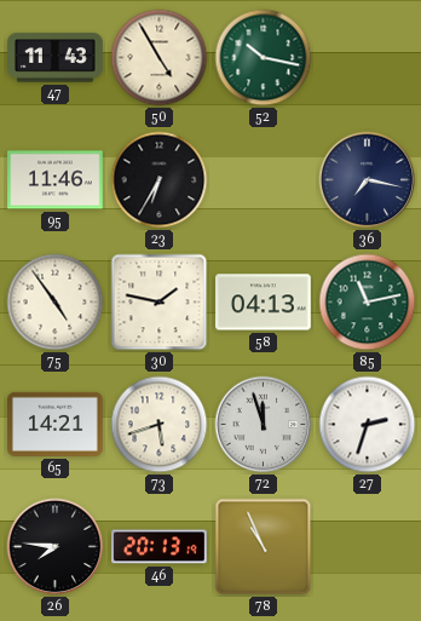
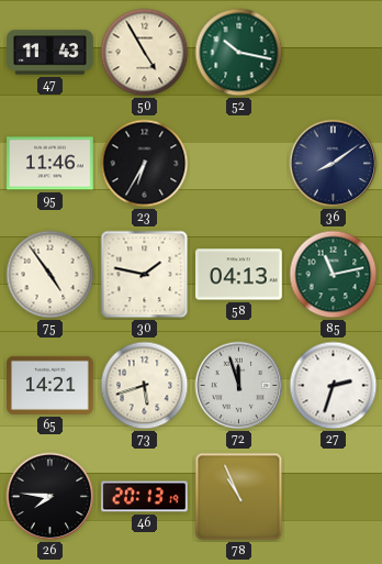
36: 7:17 -> 8:09 (334, 164)
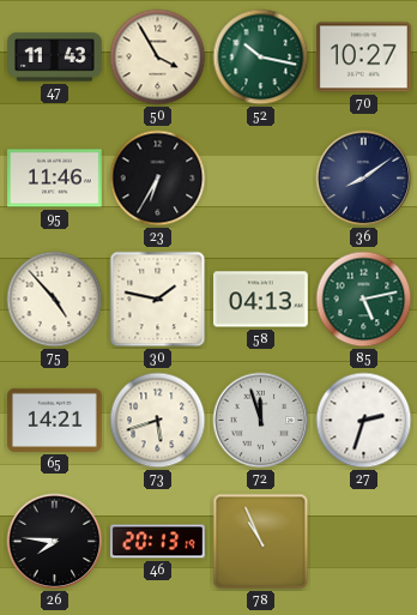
50: 4:55 -> 3:55 (158, 58)
70: none -> 10:27 (364, 58)
75: 4:54 -> 4:53 (55, 300)
85: 11:13 -> 5:13 (364, 300)
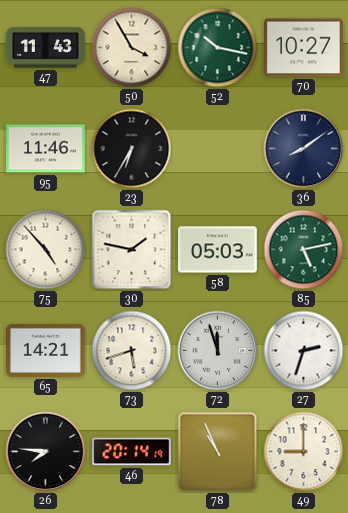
58: 04:13 -> 05:03 (218, 250)
46: 20:13 -> 20:14 (132, 452)
49: none -> 9:00 (304, 452)
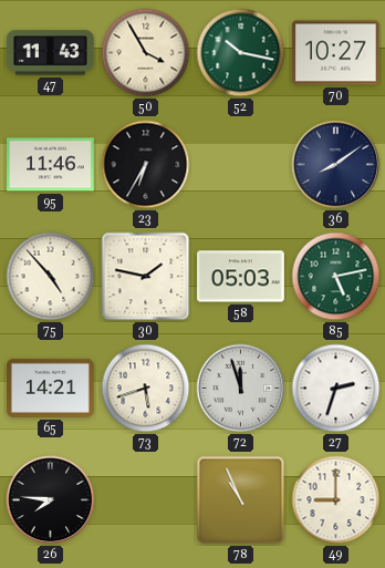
46: 20:14 -> none (132, 452)
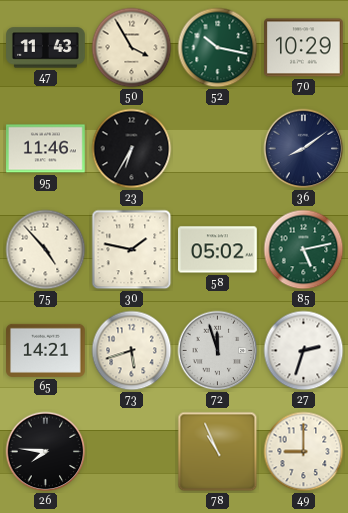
70: 10:27 -> 10:29 (304, 48)
58: 05:03 -> 05:02 (218, 250)
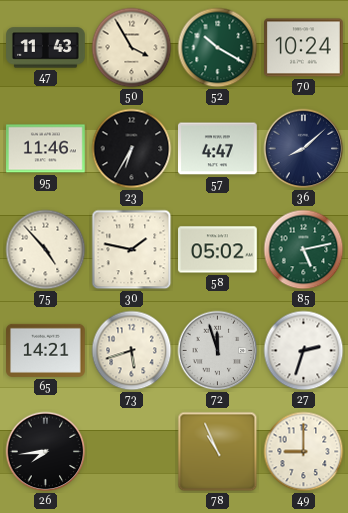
52: 10:17 -> 10:20 (218, 48)
70: 10:29 -> 10:24 (304, 48)
57: none -> 4:47 (218, 149)
36: 8:09 -> 8:08 (304, 149)
26: 7:46 -> 7:44 (46, 452)
